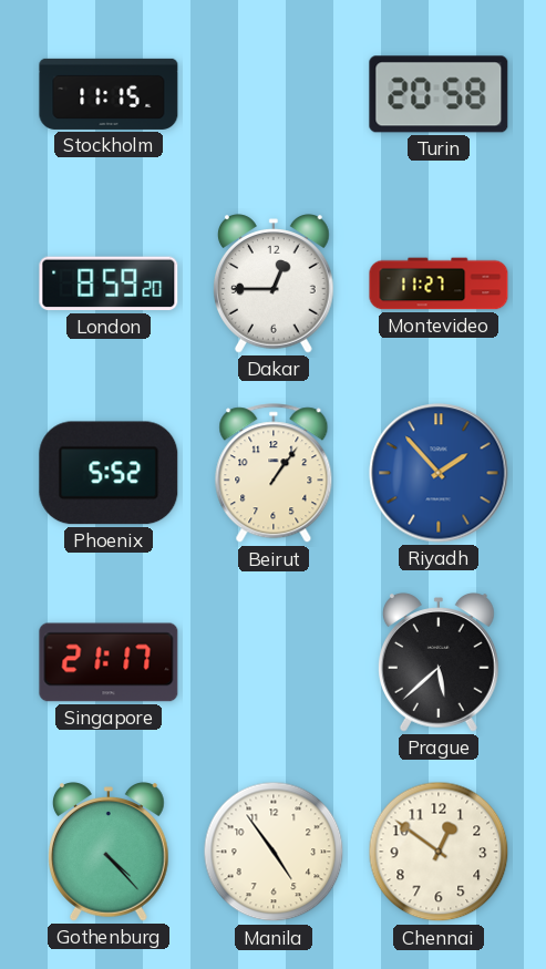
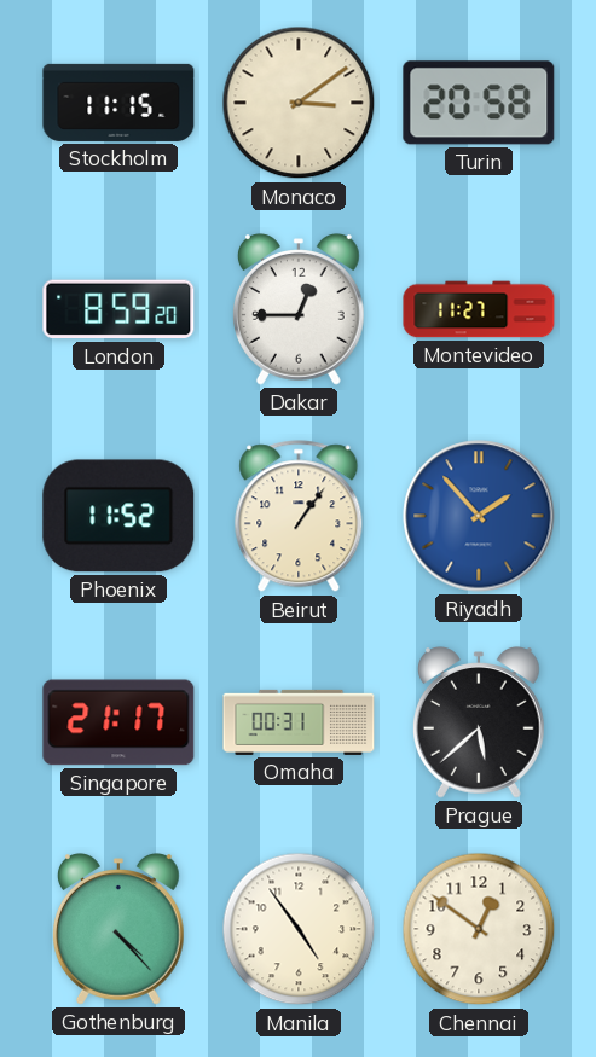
Monaco: none -> 3:09 (299, 103)
Phoenix: 5:52 -> 11:52 (118, 516)
Omaha: none -> 00:31 (299, 722)
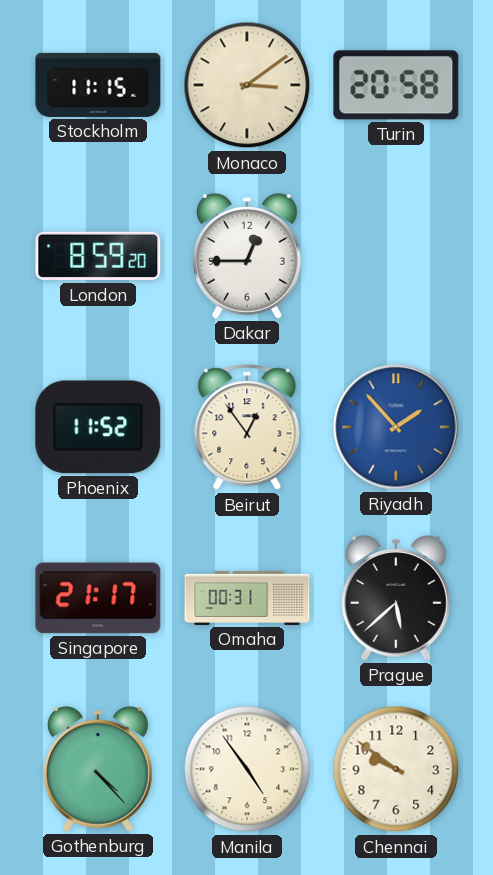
Montevideo: 11:27 -> none (479, 309)
Beirut: 1:06 -> 12:54 (247, 428)
Chennai: 12:51 -> 9:51 (396, 769)
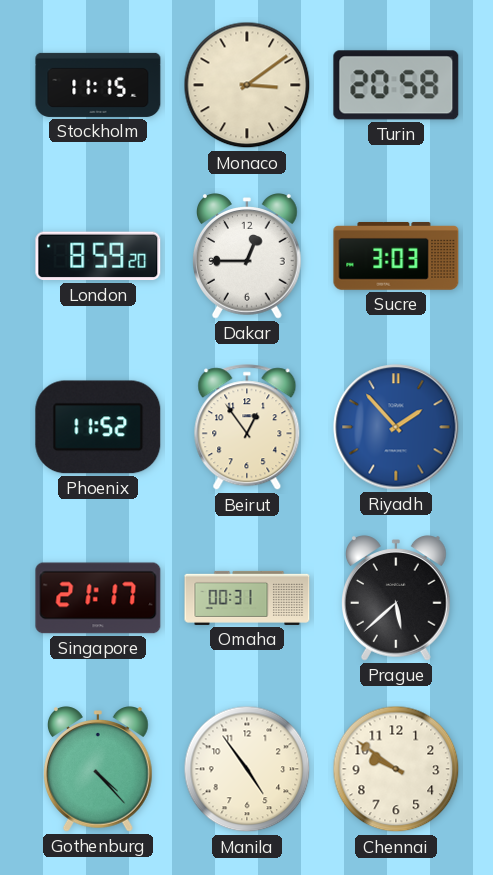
Sucre: none -> 3:03 (396, 256)
